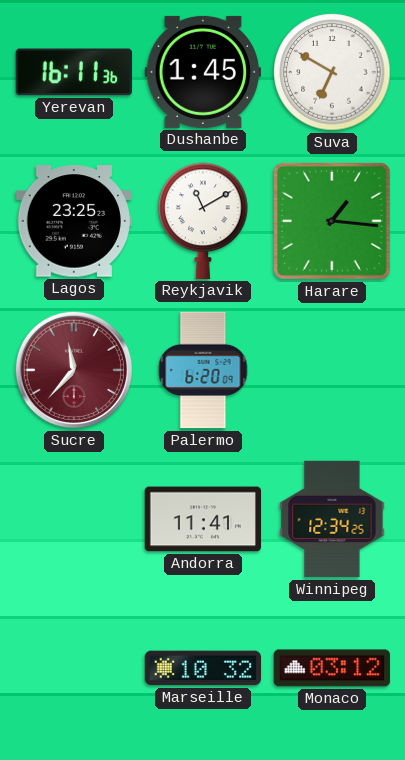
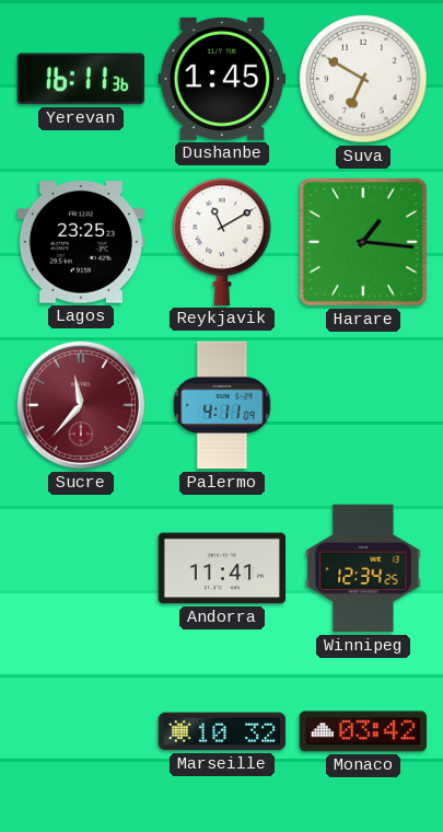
Palermo: 6:20 -> 4:11 (222, 405)
Monaco: 03:12 -> 03:42 (362, 731)
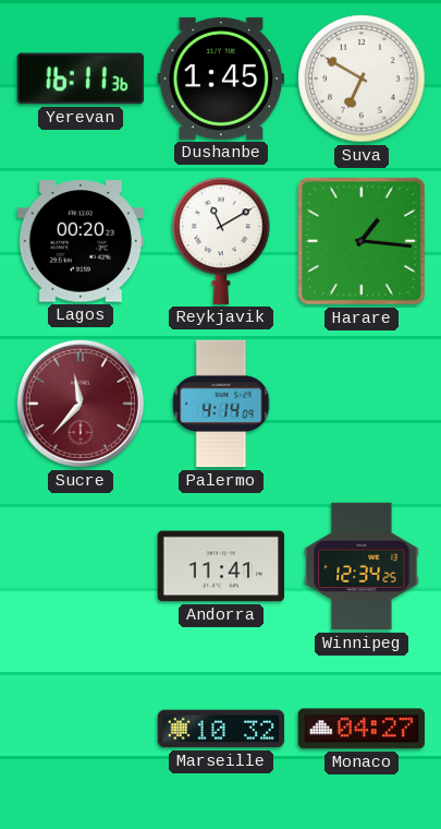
Lagos: 23:25 -> 00:20 (79, 241)
Palermo: 4:11 -> 4:14 (221, 404)
Monaco: 03:42 -> 04:27 (360, 729)
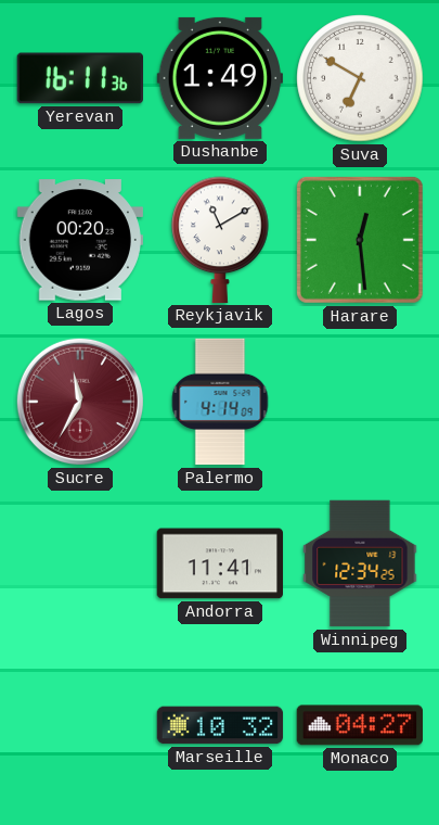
Dushanbe: 1:45 -> 1:49 (219, 78)
Harare: 1:16 -> 12:29 (360, 240)
Sucre: 11:37 -> 11:35 (80, 402)
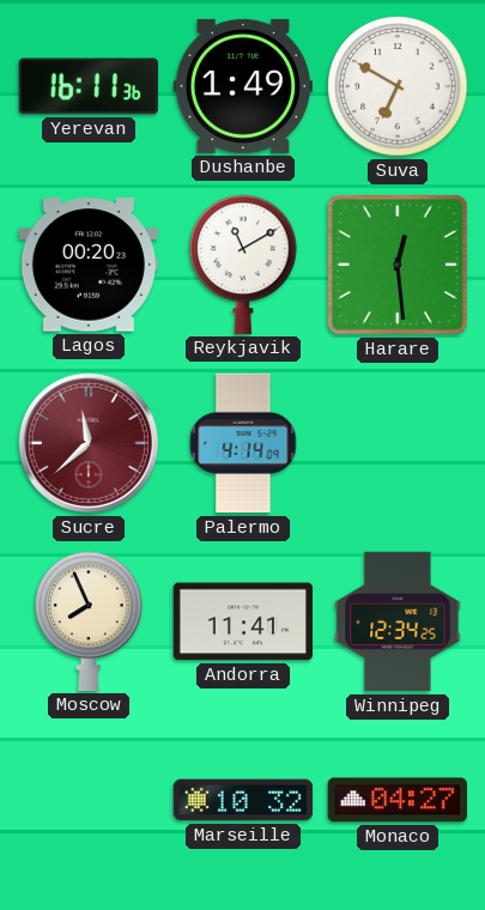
Sucre: 11:35 -> 11:38 (89, 443)
Moscow: none -> 7:56 (89, 621)
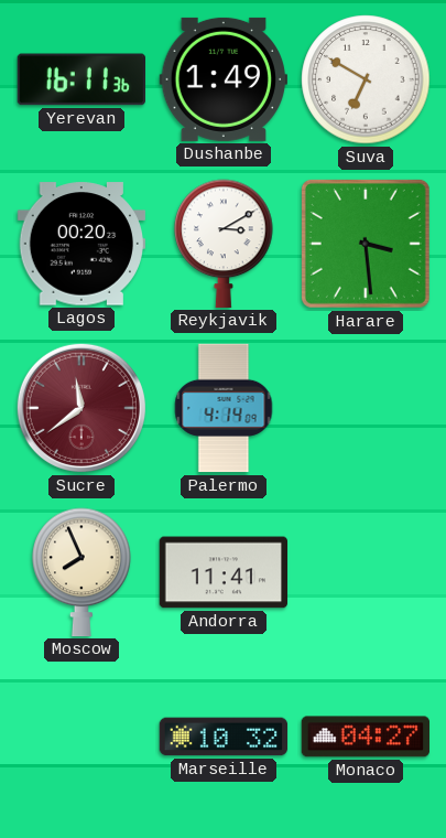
Reykjavik: 11:10 -> 3:10 (224, 244)
Harare: 12:29 -> 3:29 (366, 244)
Sucre: 11:38 -> 11:39 (81, 408)
Winnipeg: 12:34 -> none (398, 621)
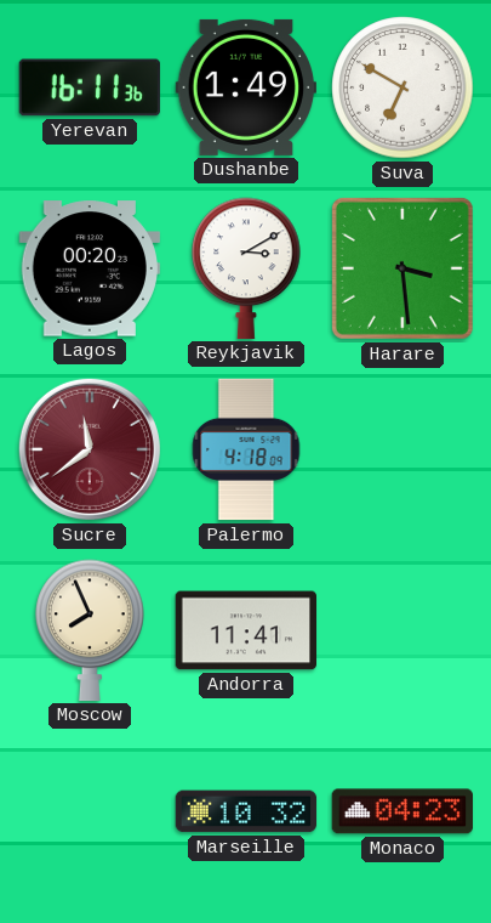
Palermo: 4:14 -> 4:18 (246, 449)
Monaco: 04:27 -> 04:23 (401, 811)
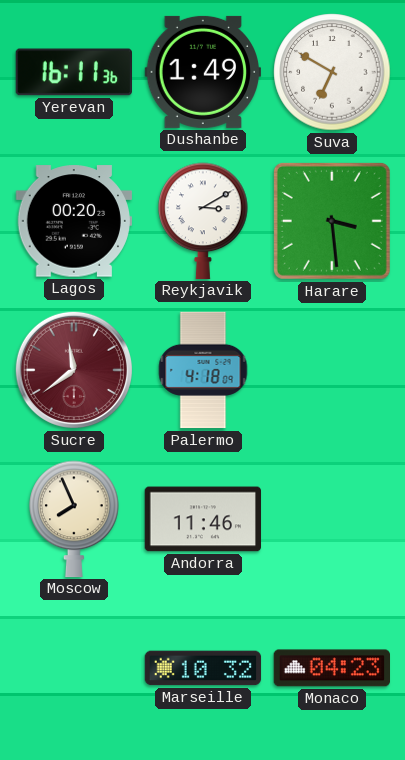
Andorra: 11:41 -> 11:46 (203, 519)
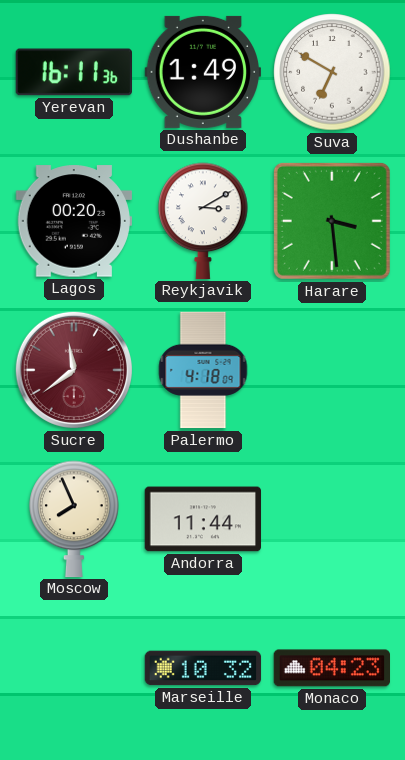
Andorra: 11:46 -> 11:44 (203, 519)
